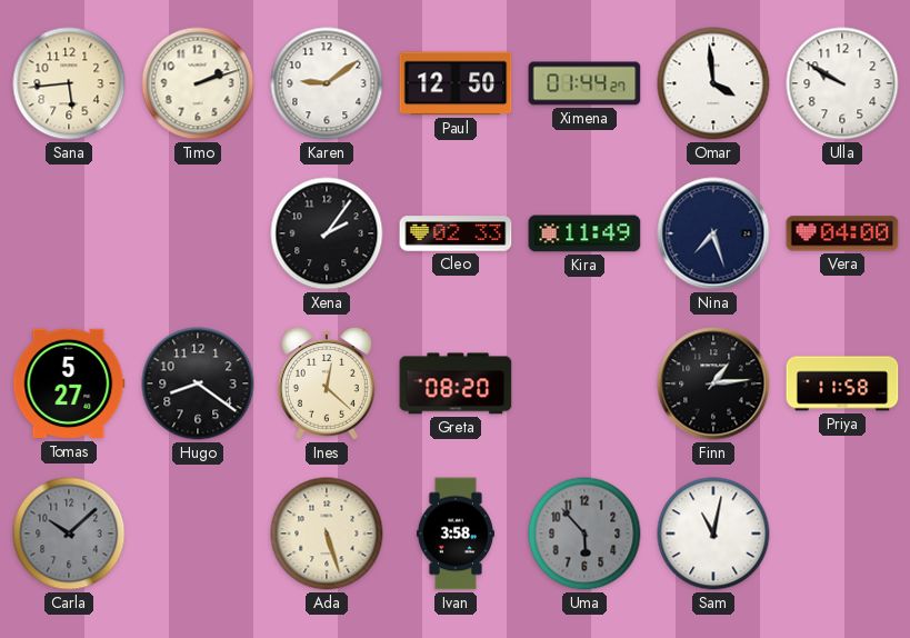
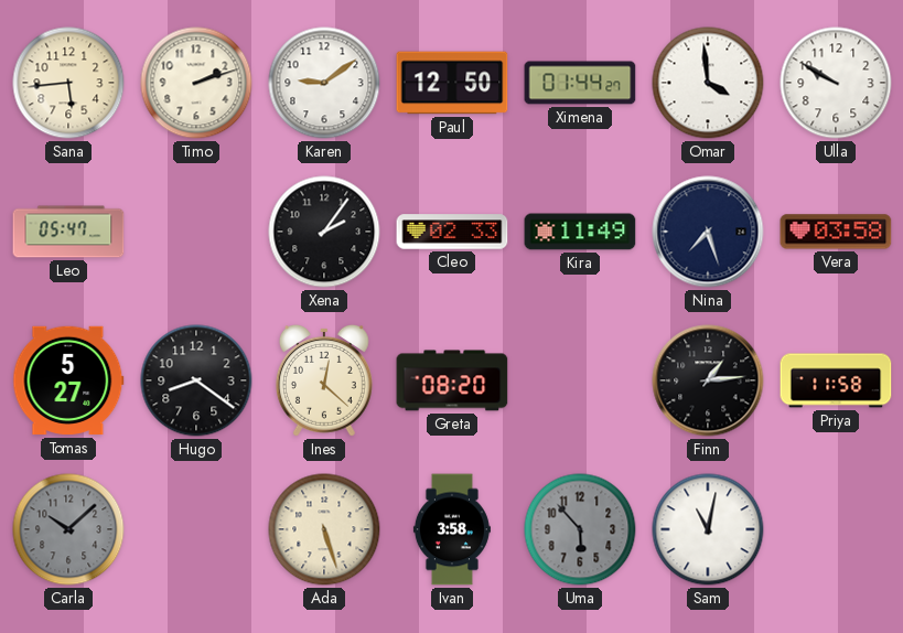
Leo: none -> 05:47 (68, 232)
Vera: 04:00 -> 03:58 (836, 232)
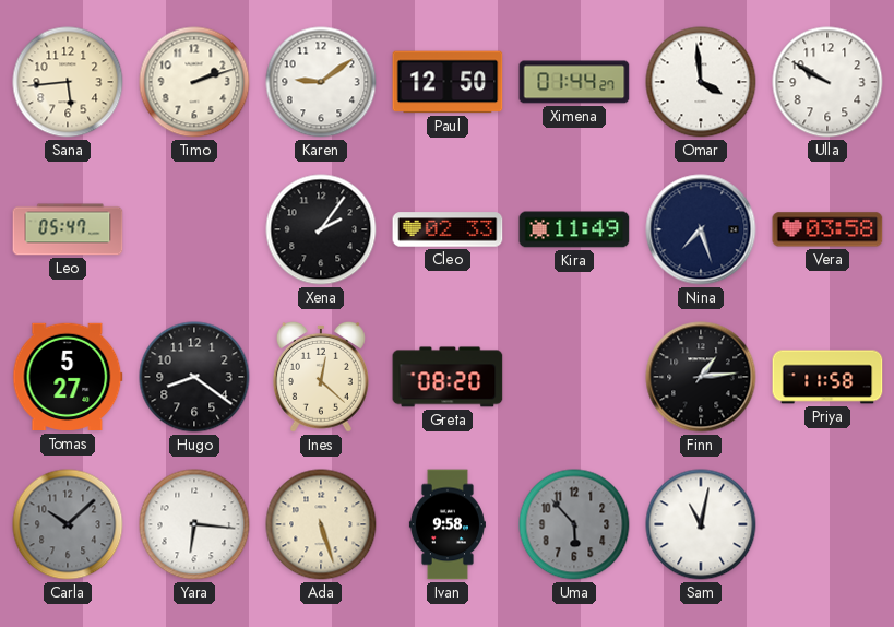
Yara: none -> 6:16 (194, 524)
Ivan: 3:58 -> 9:58 (448, 524)
